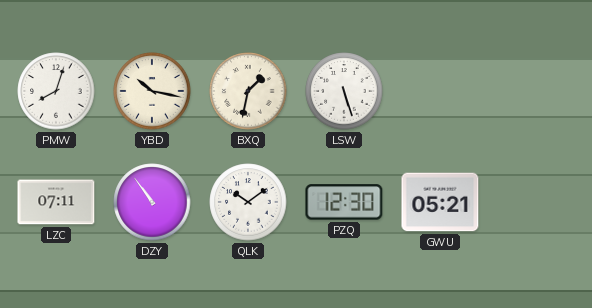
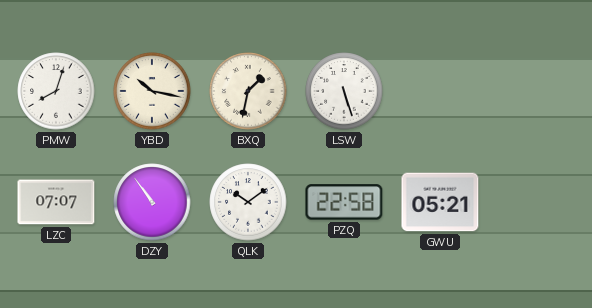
LZC: 07:11 -> 07:07 (56, 202)
PZQ: 12:30 -> 22:58 (344, 202)
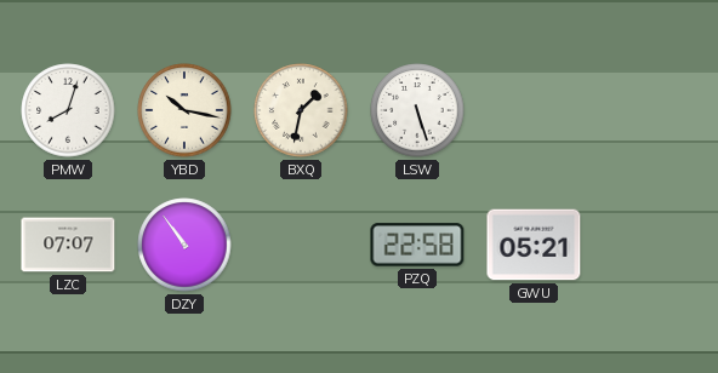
QLK: 10:09 -> none (248, 202)
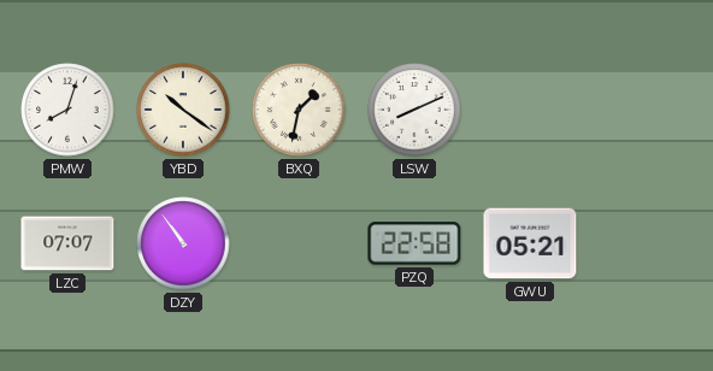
YBD: 10:17 -> 10:21 (183, 110)
LSW: 5:27 -> 8:11 (414, 110)
